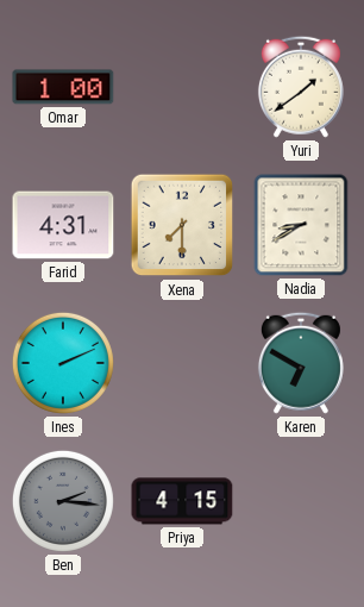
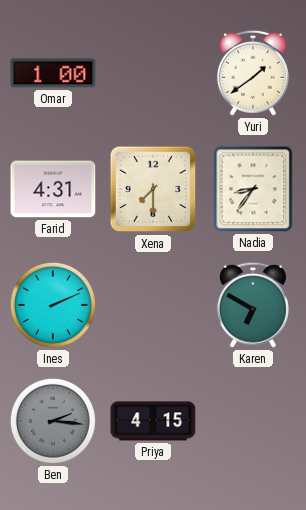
Nadia: 8:40 -> 8:36 (253, 189)
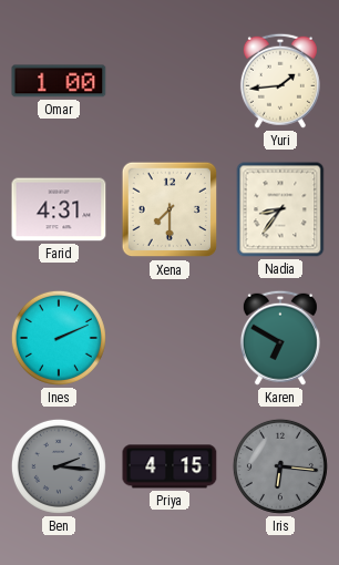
Yuri: 1:39 -> 1:44 (280, 81)
Iris: none -> 6:16 (280, 466)
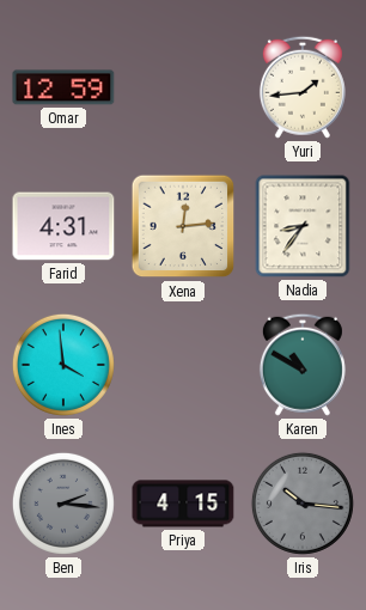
Omar: 1:00 -> 12:59 (63, 87)
Xena: 7:30 -> 12:14 (183, 226)
Ines: 2:11 -> 3:59 (63, 365)
Karen: 6:50 -> 10:50 (303, 365)
Iris: 6:16 -> 10:16 (303, 504)
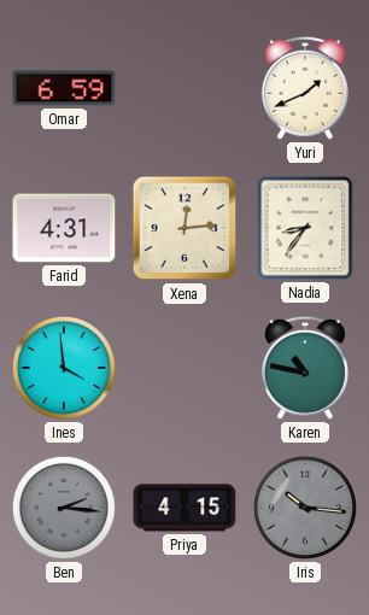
Omar: 12:59 -> 6:59 (64, 88)
Yuri: 1:44 -> 1:41 (305, 88)
Karen: 10:50 -> 10:47 (305, 368)
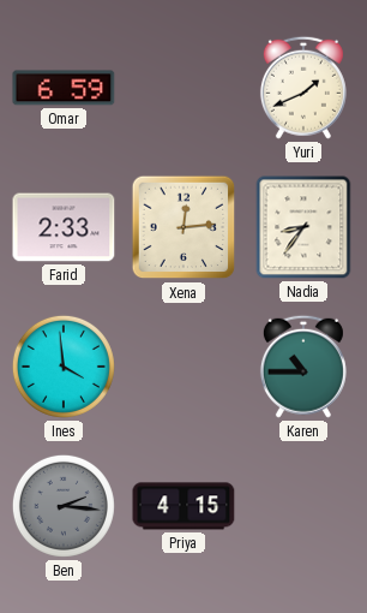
Farid: 4:31 -> 2:33 (64, 227)
Karen: 10:47 -> 10:45 (303, 367)
Iris: 10:16 -> none (305, 508)
